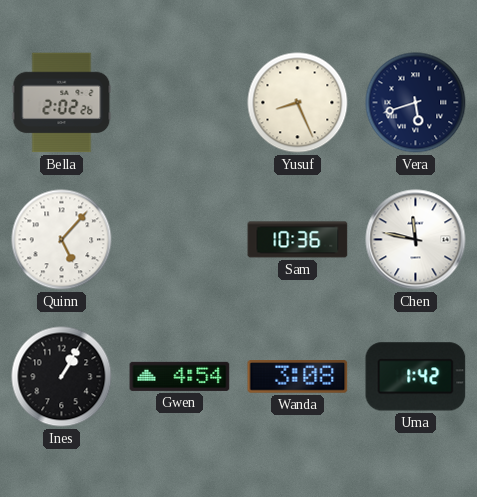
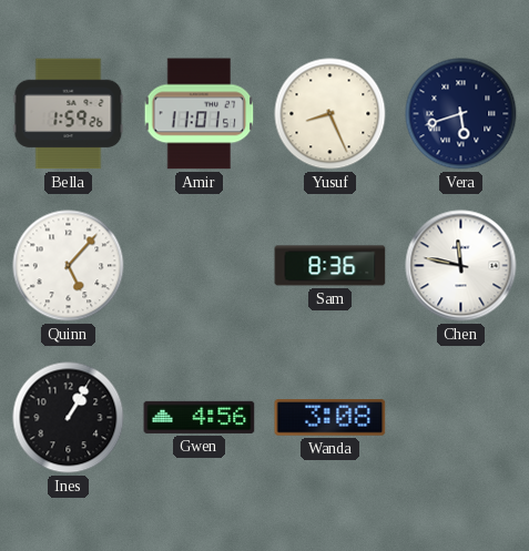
Bella: 2:02 -> 1:59 (69, 114)
Amir: none -> 11:01 (200, 114)
Sam: 10:36 -> 8:36 (330, 266)
Gwen: 4:54 -> 4:56 (200, 417)
Uma: 1:42 -> none (416, 377)
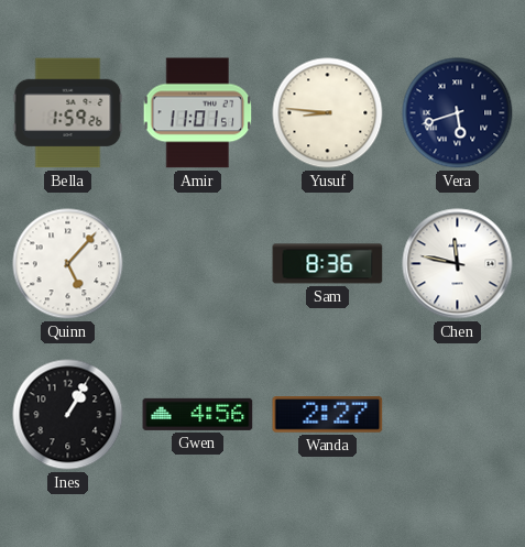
Yusuf: 8:26 -> 8:46 (328, 113)
Wanda: 3:08 -> 2:27 (328, 415)
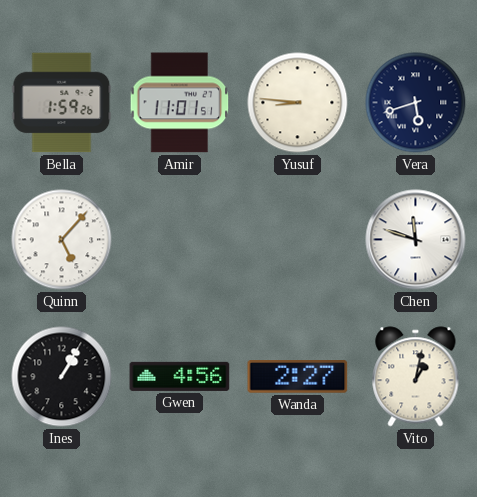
Sam: 8:36 -> none (328, 264)
Chen: 11:47 -> 11:48 (416, 240)
Vito: none -> 1:02 (416, 377)
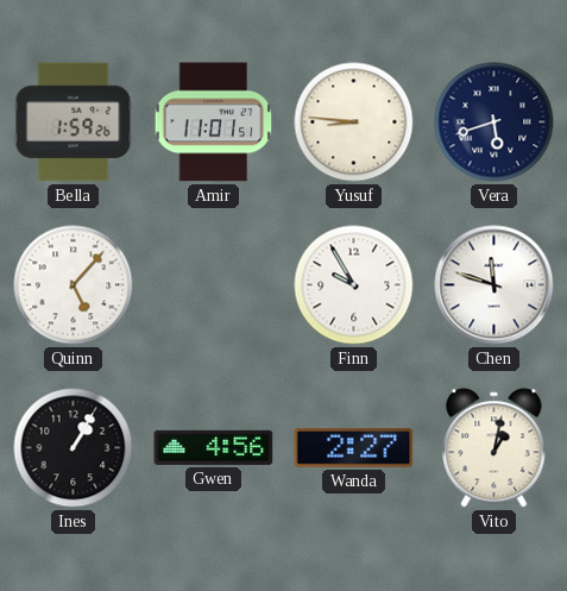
Finn: none -> 9:55 (354, 285)
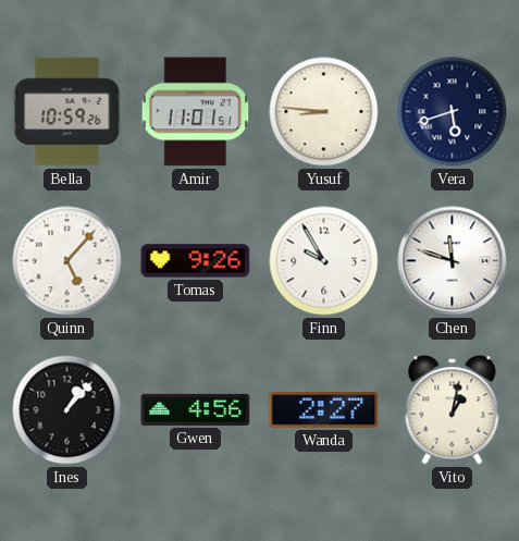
Bella: 1:59 -> 10:59 (67, 112)
Tomas: none -> 9:26 (196, 261)
Ines: 1:05 -> 1:07 (67, 410)
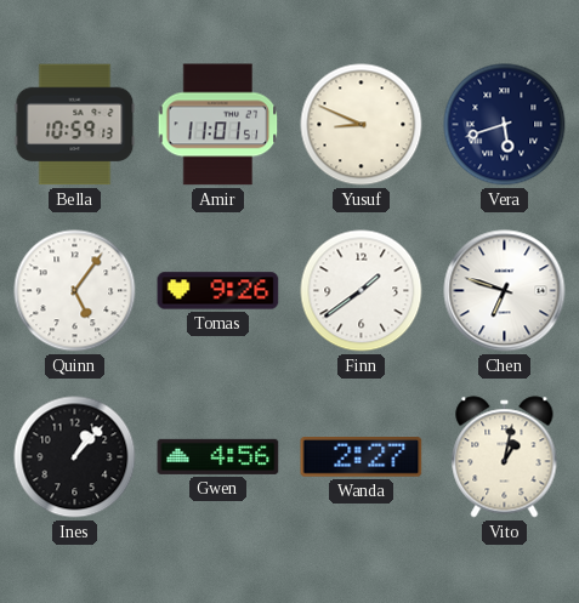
Bella: 10:59:26 -> 10:59:13 (75, 125)
Yusuf: 8:46 -> 8:49 (362, 125)
Quinn: 5:07 -> 5:06 (75, 291)
Finn: 9:55 -> 1:39 (362, 291)
Chen: 11:48 -> 6:48 (505, 291)
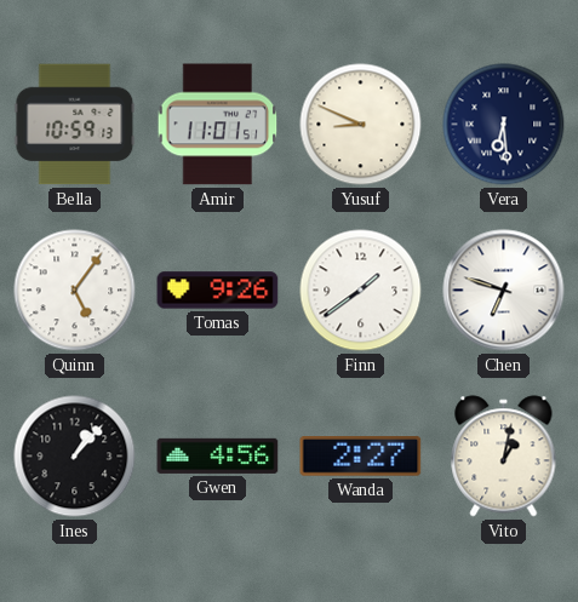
Vera: 5:42 -> 6:29 (504, 125)
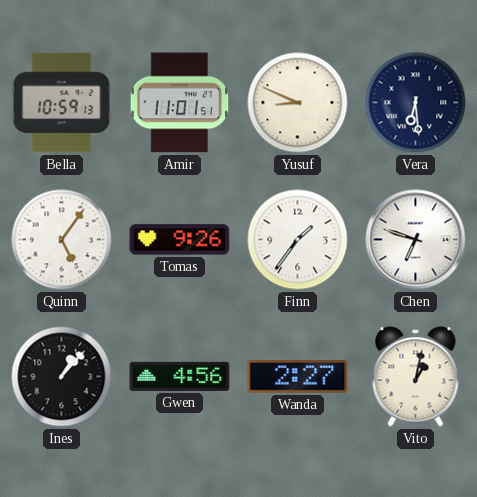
Finn: 1:39 -> 1:36 (298, 240)
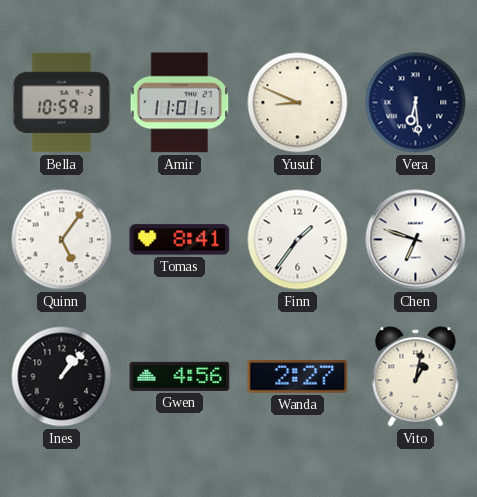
Tomas: 9:26 -> 8:41 (180, 240)
